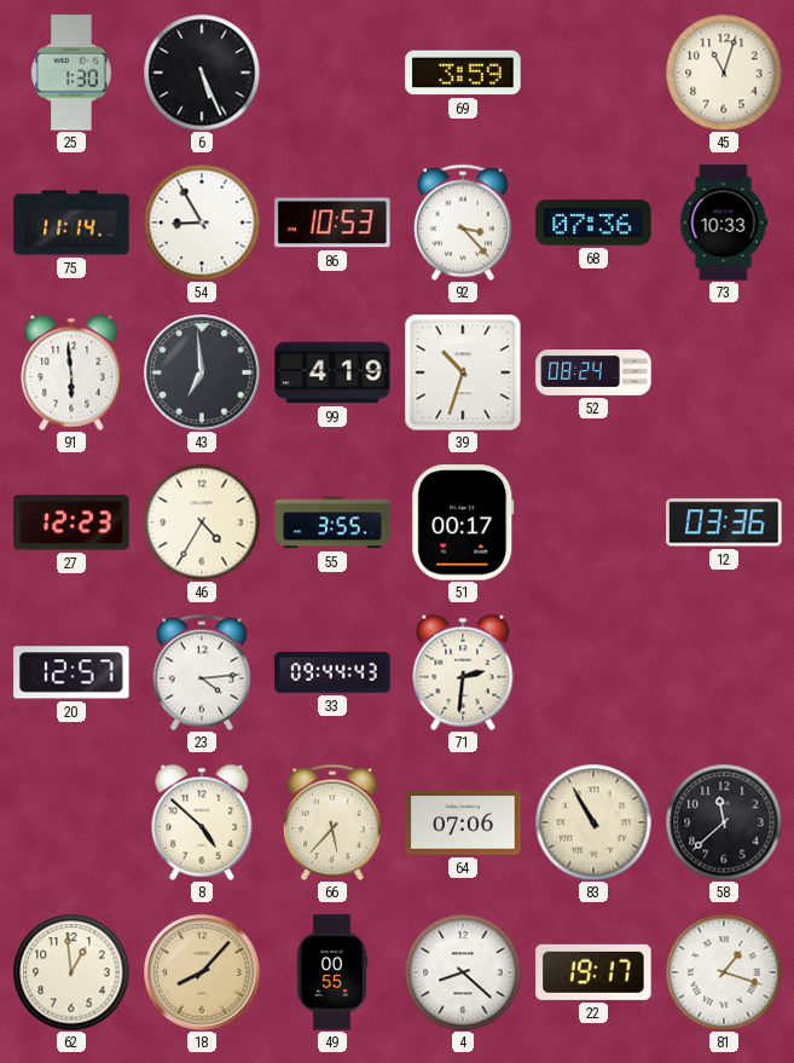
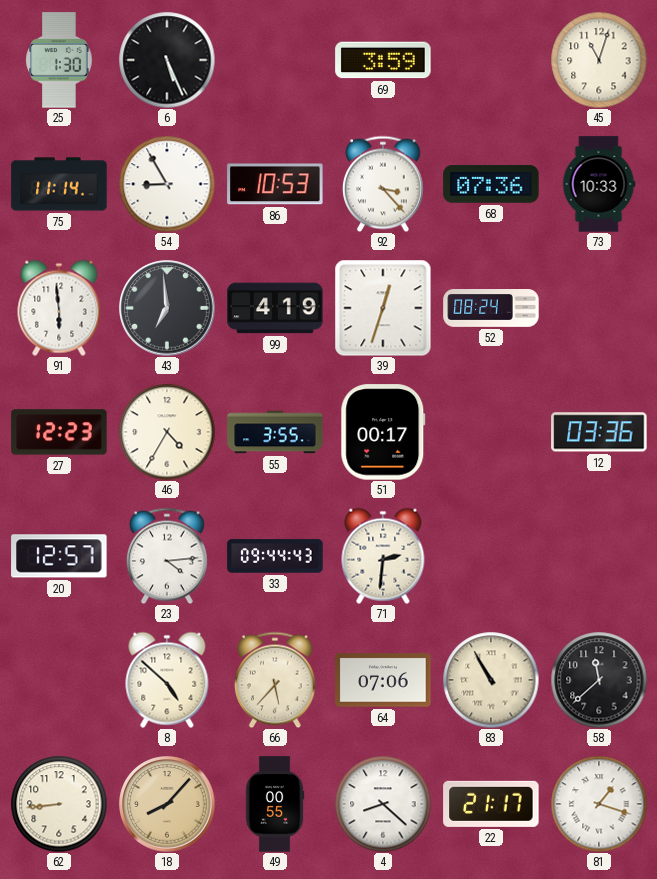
39: 10:33 -> 12:33 (383, 308)
62: 12:59 -> 8:44 (59, 804)
22: 19:17 -> 21:17 (491, 804)
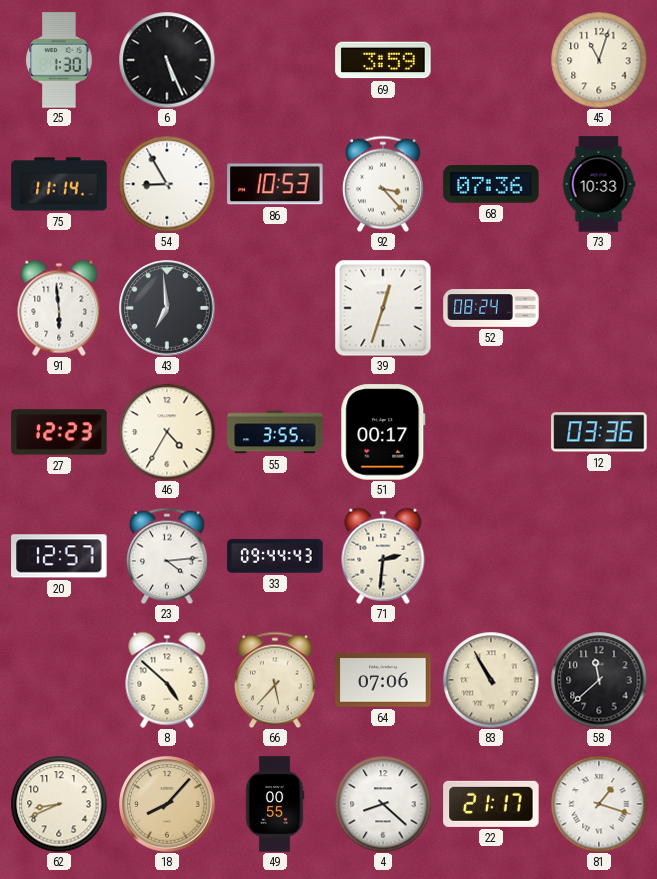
99: 4:19 -> none (275, 308)
62: 8:44 -> 8:41 (59, 804)
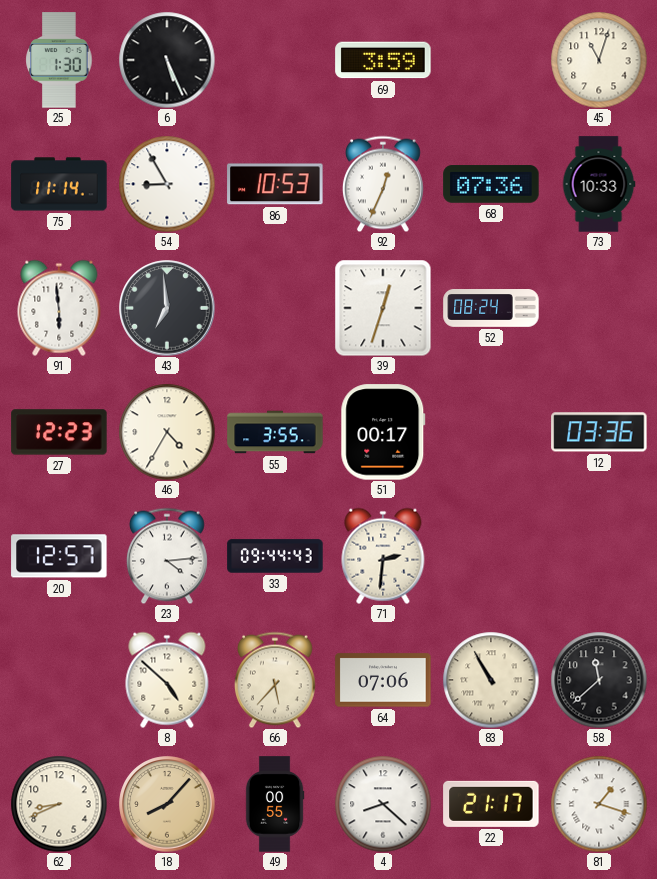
92: 3:23 -> 12:34 (384, 184)
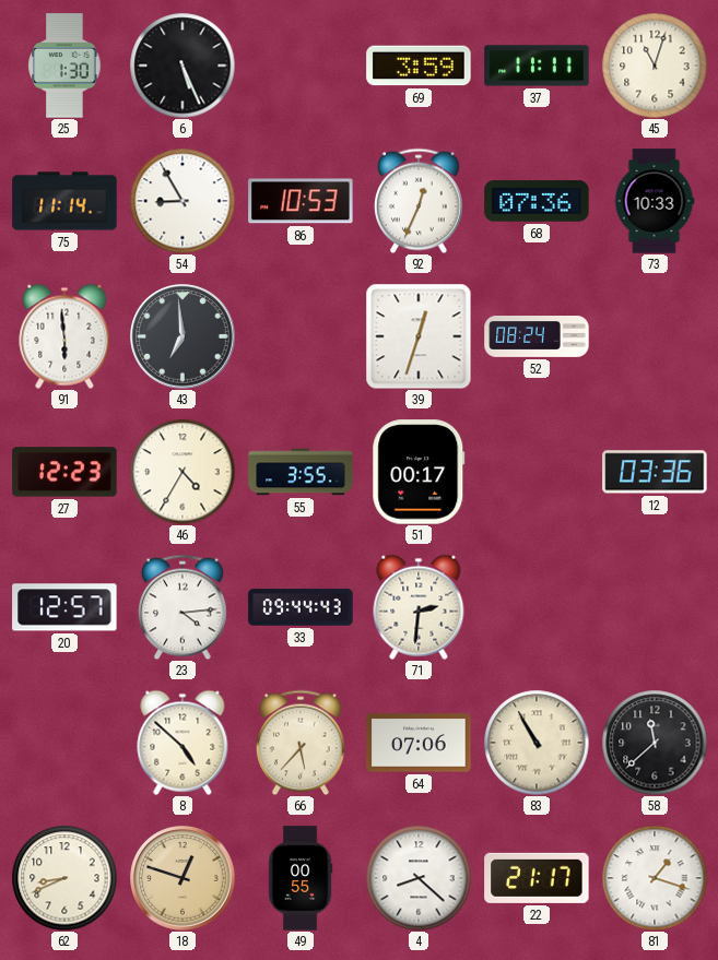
37: none -> 11:11 (537, 66)
18: 8:07 -> 12:48 (183, 878)
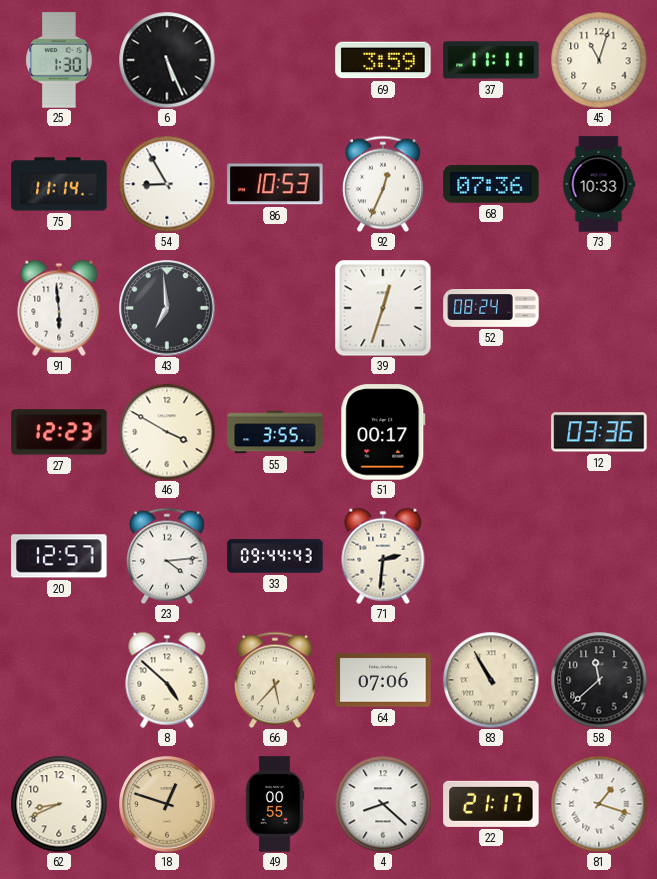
46: 4:35 -> 3:50 (167, 432)
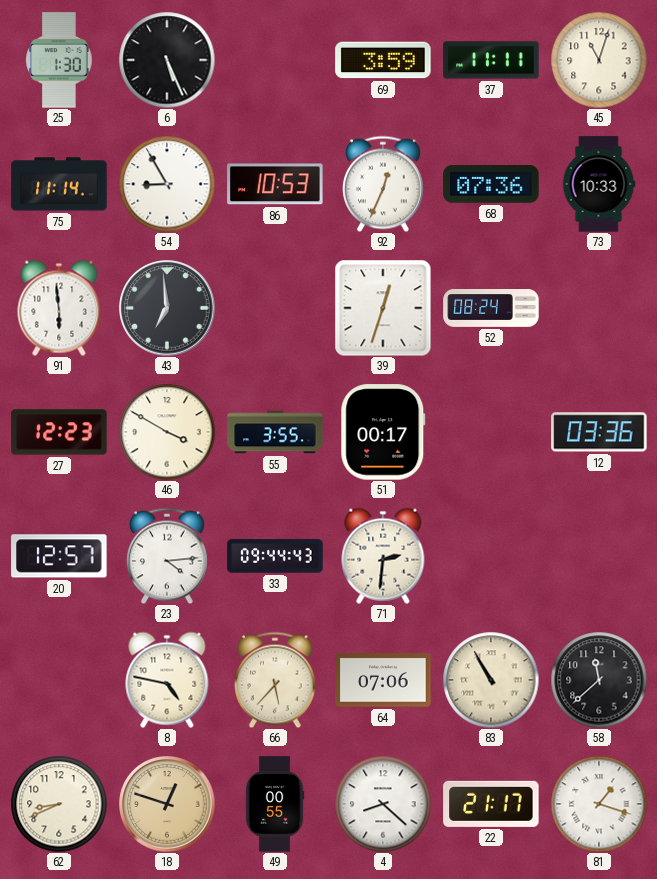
8: 4:52 -> 4:47 (167, 680)
